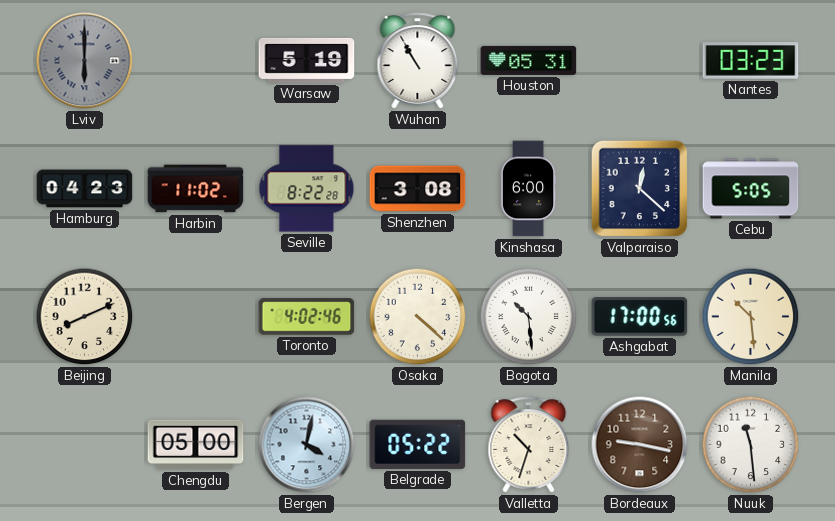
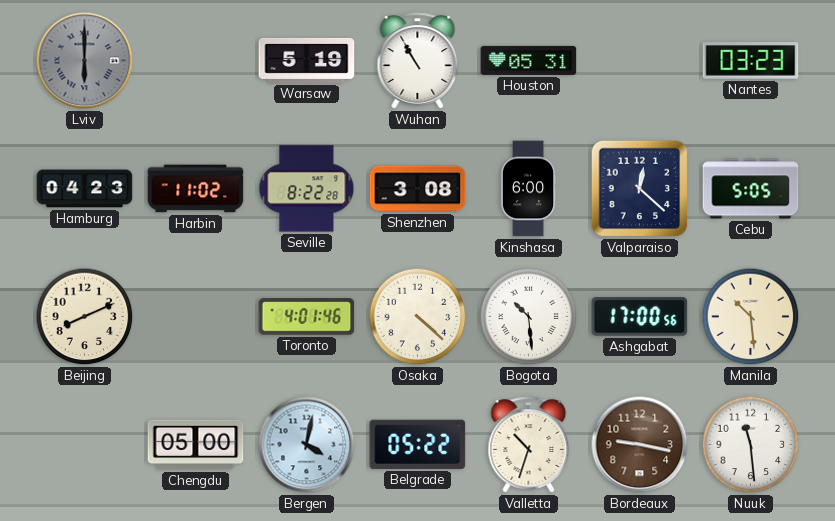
Toronto: 4:02 -> 4:01 (307, 317)
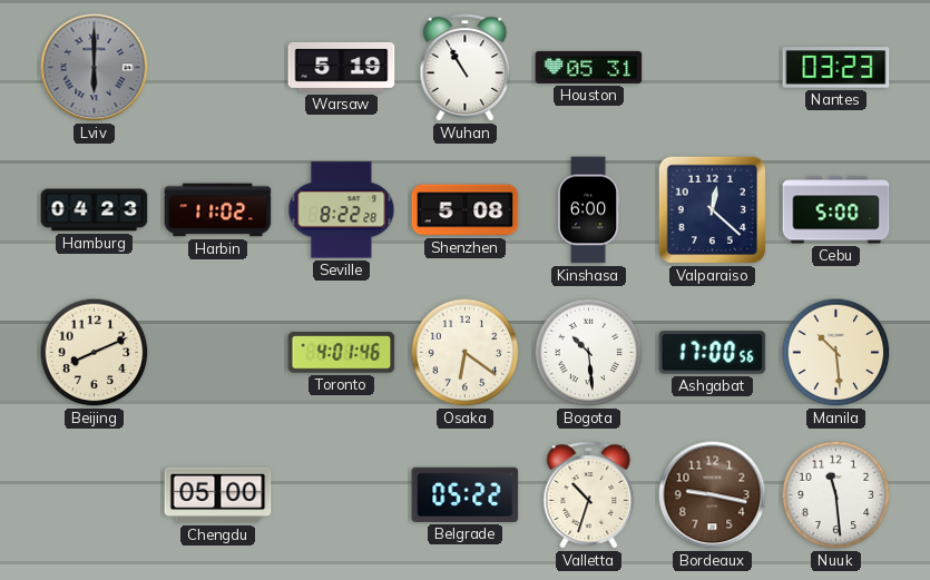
Shenzhen: 3:08 -> 5:08 (466, 210)
Cebu: 5:05 -> 5:00 (836, 210)
Osaka: 4:22 -> 6:21 (466, 353)
Bergen: 4:02 -> none (307, 445)
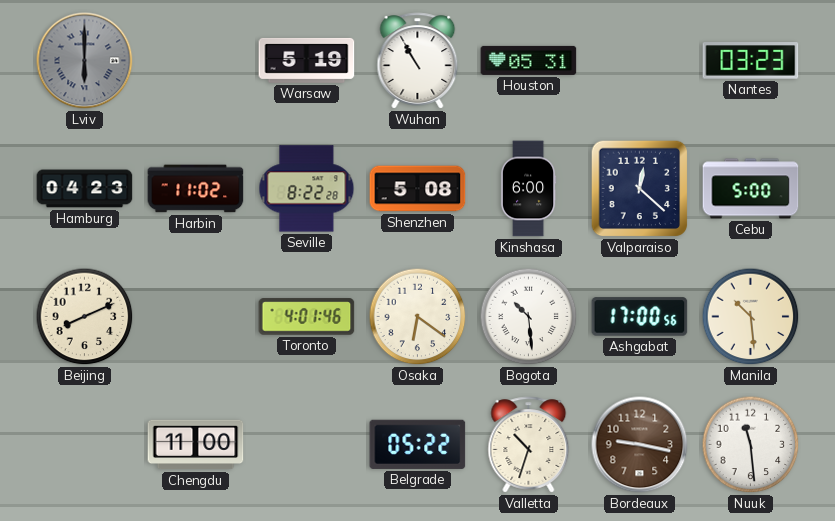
Chengdu: 05:00 -> 11:00 (196, 445)
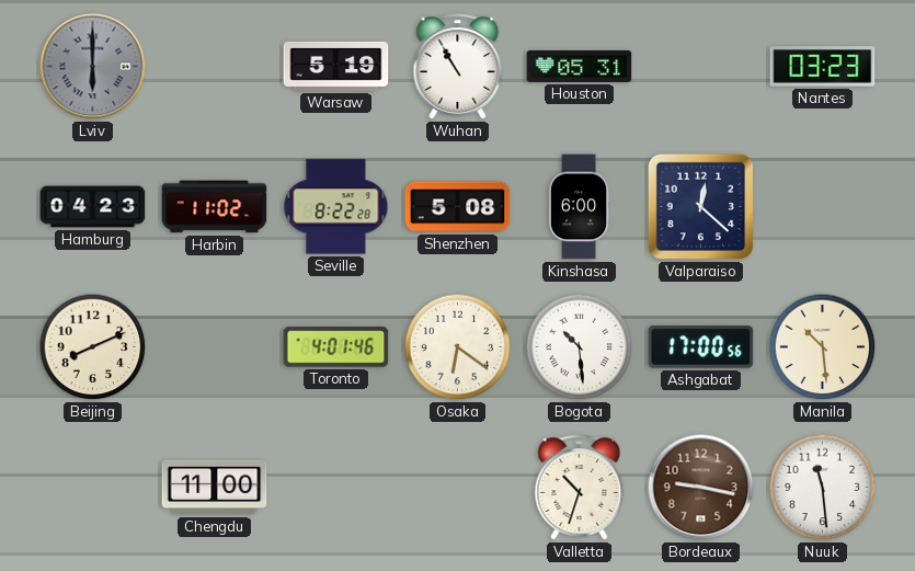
Cebu: 5:00 -> none (751, 189)
Belgrade: 05:22 -> none (418, 444)
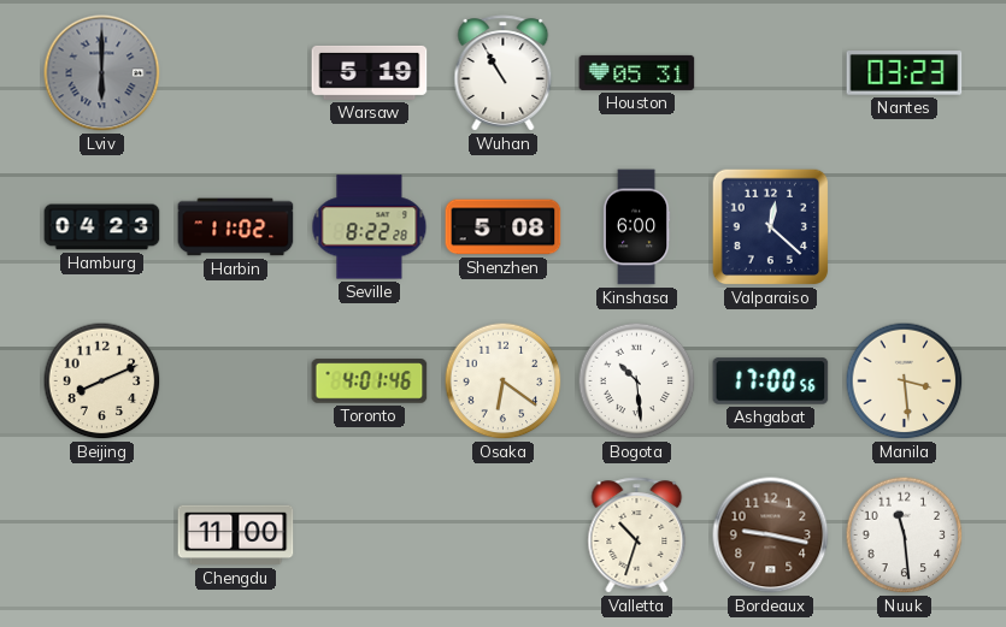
Manila: 10:29 -> 3:29 (905, 381)
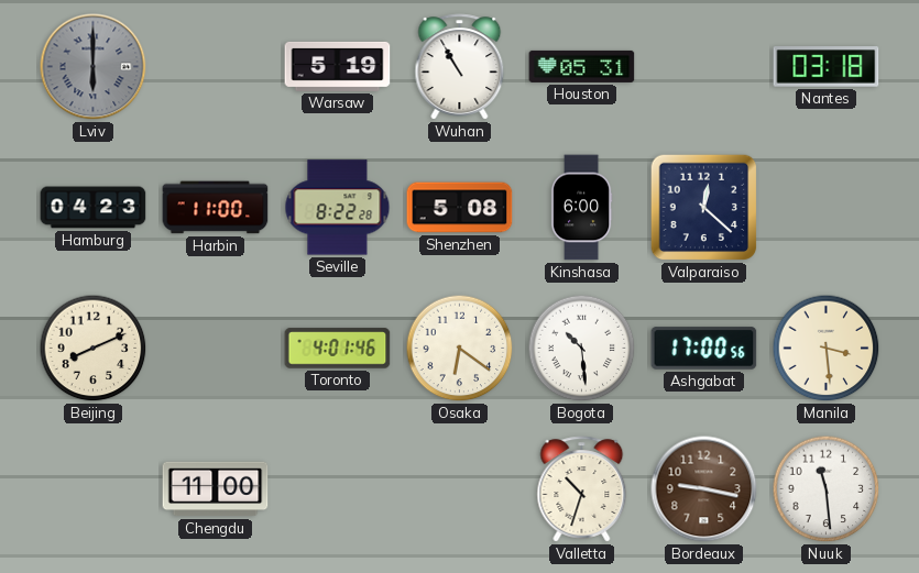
Nantes: 03:23 -> 03:18 (827, 67)
Harbin: 11:02 -> 11:00 (216, 208)
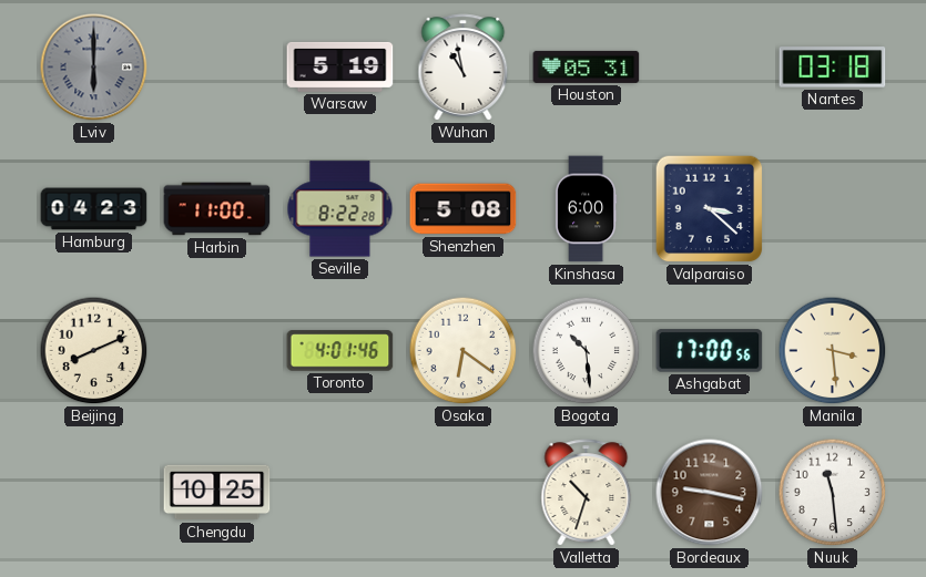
Wuhan: 10:55 -> 10:58 (464, 68)
Valparaiso: 12:22 -> 3:22 (710, 209)
Chengdu: 11:00 -> 10:25 (217, 493)
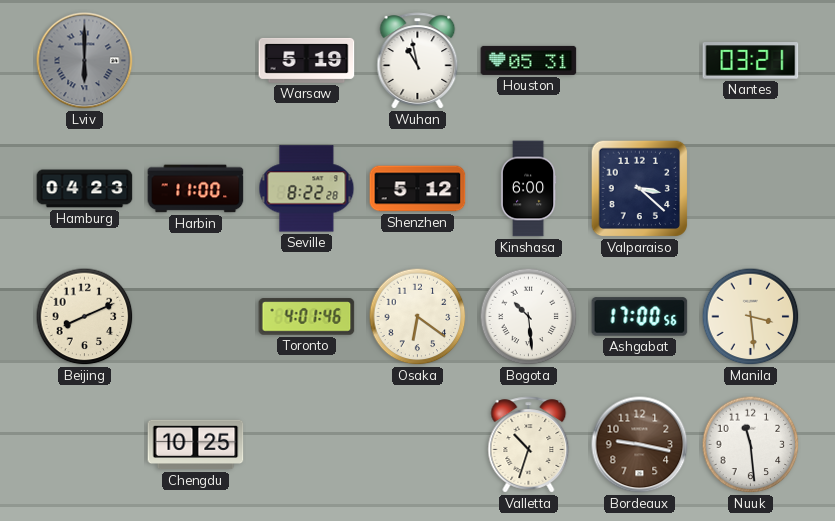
Nantes: 03:18 -> 03:21 (751, 61)
Shenzhen: 5:08 -> 5:12 (418, 189)
